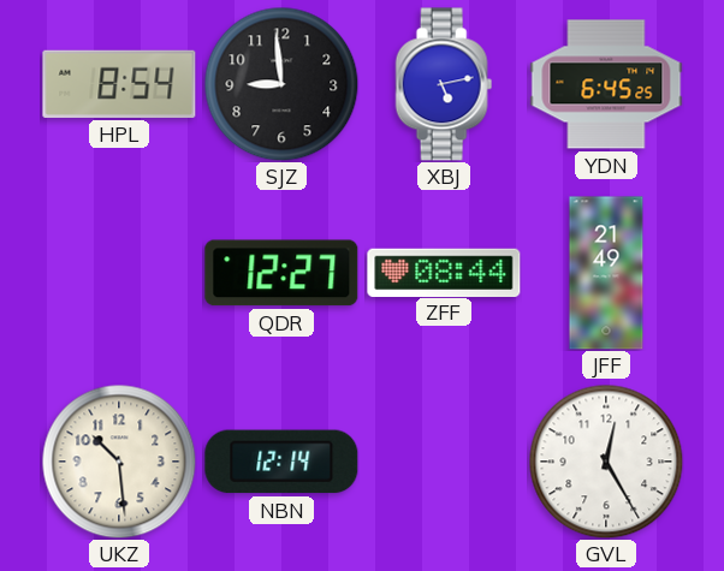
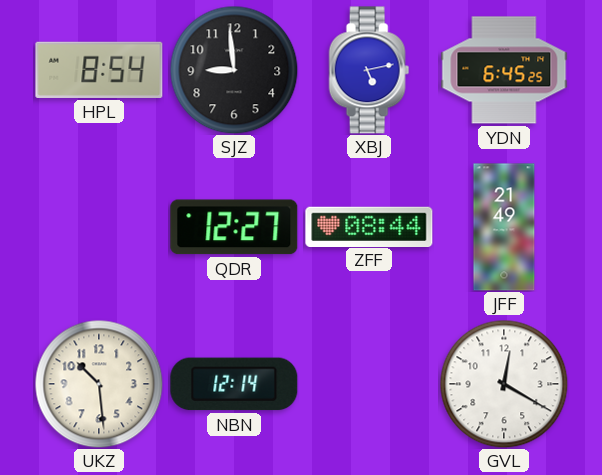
GVL: 12:25 -> 12:20 (504, 384)
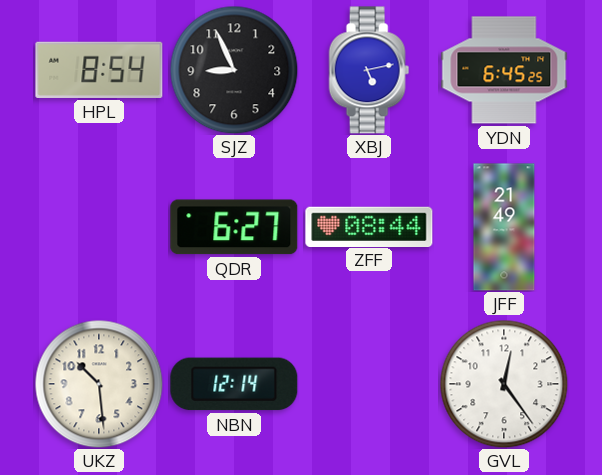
SJZ: 8:59 -> 8:56 (234, 70)
QDR: 12:27 -> 6:27 (234, 227)
GVL: 12:20 -> 12:24 (504, 384)
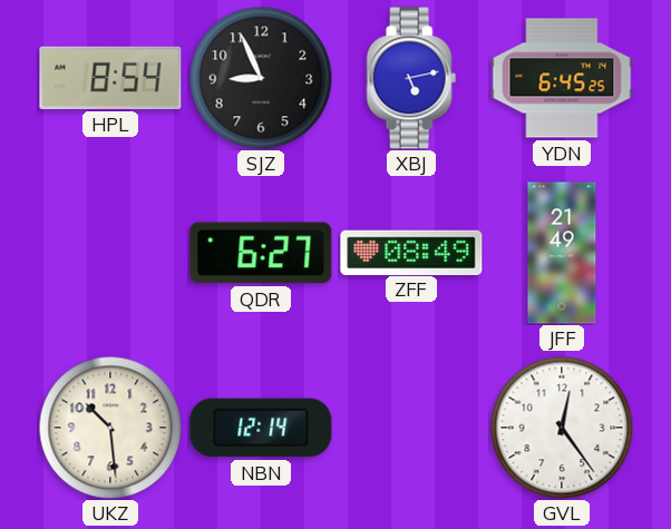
ZFF: 08:44 -> 08:49 (411, 252)
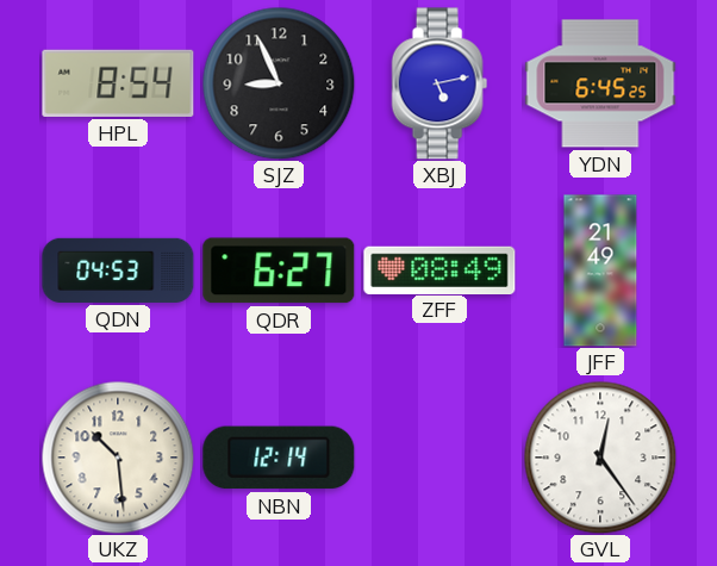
QDN: none -> 04:53 (118, 270)
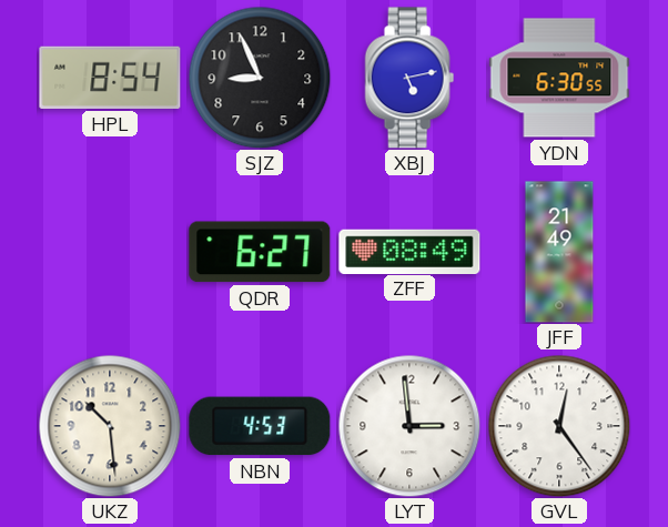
YDN: 6:45 -> 6:30 (559, 78)
QDN: 04:53 -> none (118, 270)
NBN: 12:14 -> 4:53 (260, 426)
LYT: none -> 2:59 (409, 426)
